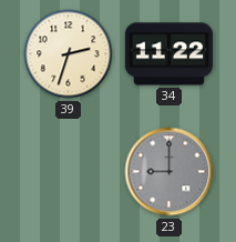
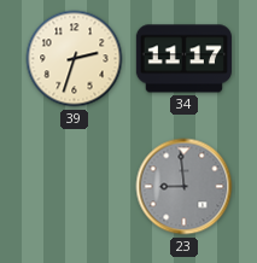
34: 11:22 -> 11:17 (183, 59)
23: 9:00 -> 8:59 (185, 187)
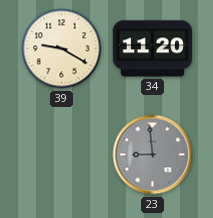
39: 2:33 -> 9:20 (62, 49)
34: 11:17 -> 11:20 (152, 49)
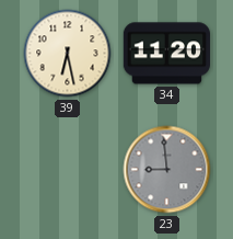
39: 9:20 -> 6:28 (68, 54)
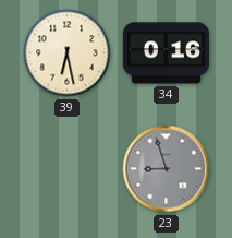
34: 11:20 -> 0:16 (166, 53)
23: 8:59 -> 8:57 (167, 169)
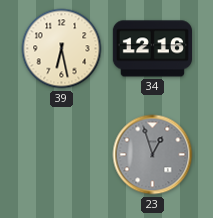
34: 0:16 -> 12:16 (152, 49)
23: 8:57 -> 12:57 (153, 155)
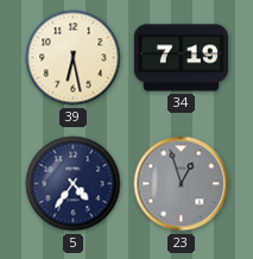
34: 12:16 -> 7:19 (181, 58)
5: none -> 4:36 (74, 184)
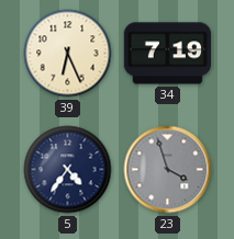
39: 6:28 -> 6:26 (68, 54)
23: 12:57 -> 3:57 (168, 170)
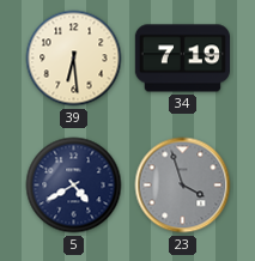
39: 6:26 -> 6:29 (74, 59)
5: 4:36 -> 4:40 (74, 186)
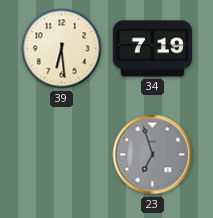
5: 4:40 -> none (74, 186)
23: 3:57 -> 6:57 (153, 155)
